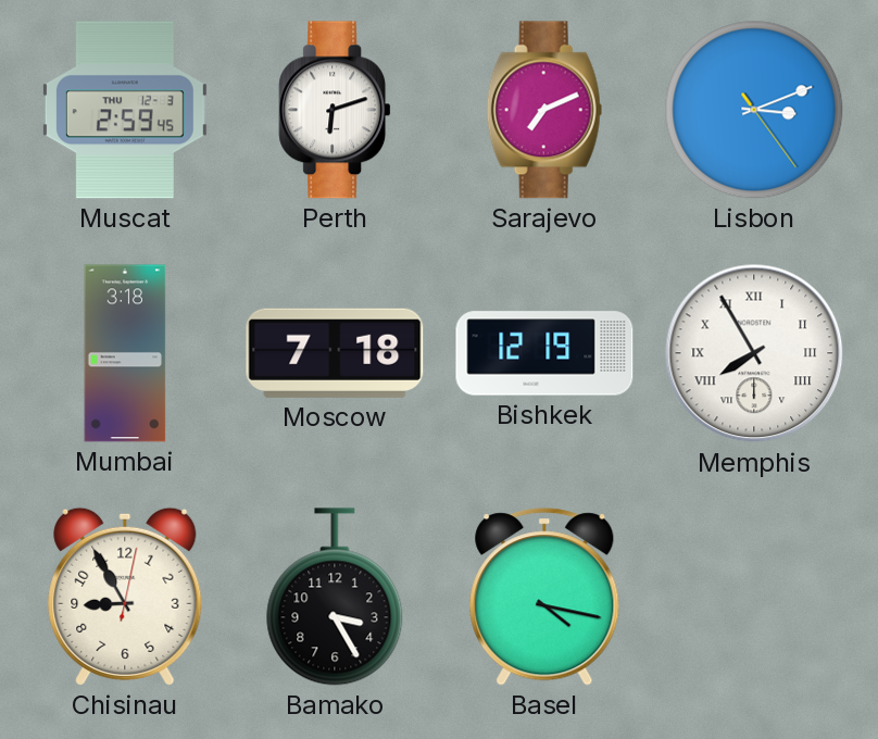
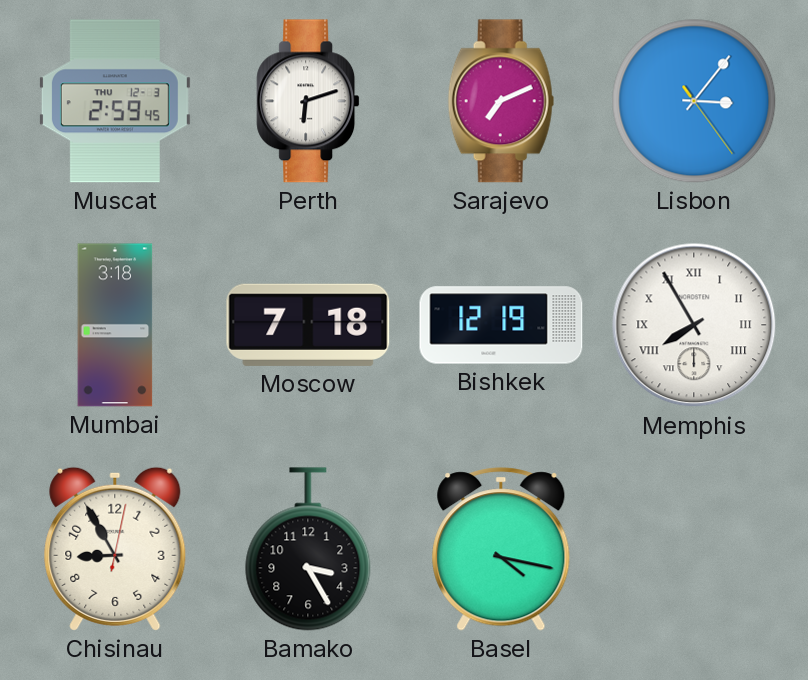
Lisbon: 3:11 -> 3:06 (694, 101)
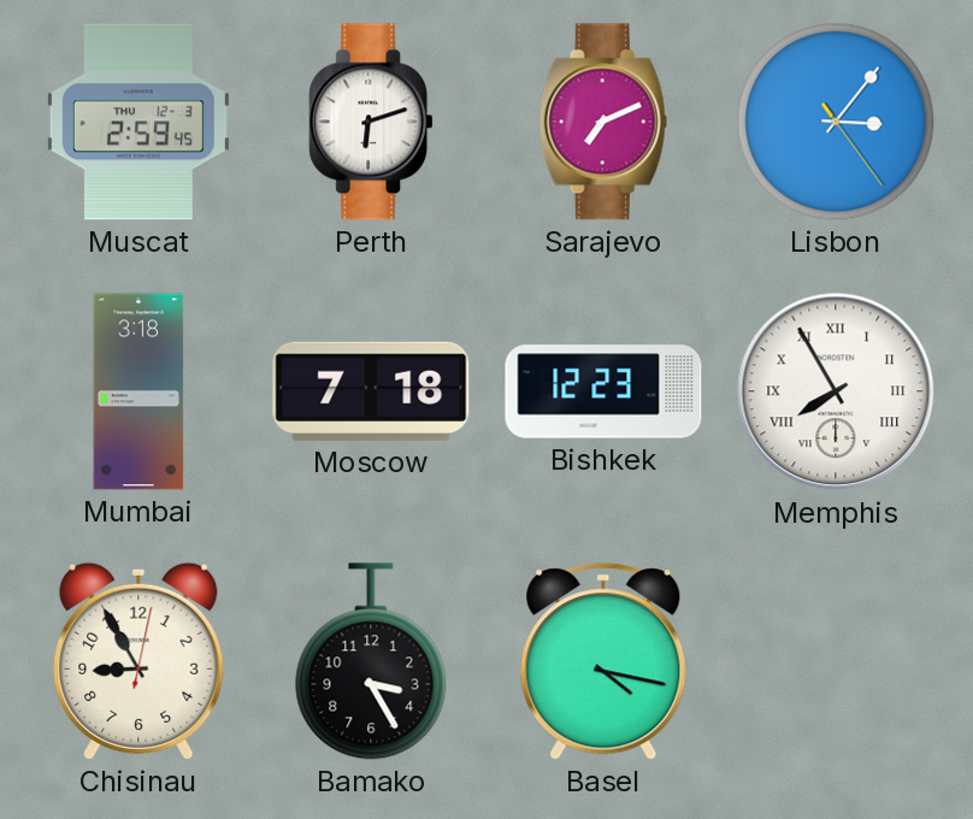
Bishkek: 12:19 -> 12:23 (603, 391)
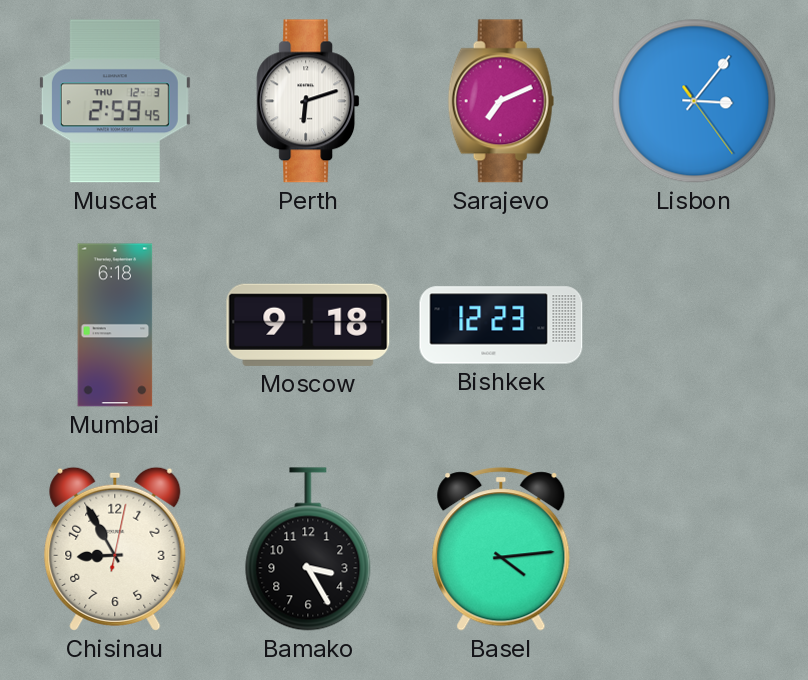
Mumbai: 3:18 -> 6:18 (115, 325)
Moscow: 7:18 -> 9:18 (308, 325)
Memphis: 7:55 -> none (836, 391)
Basel: 4:17 -> 4:14 (501, 549)
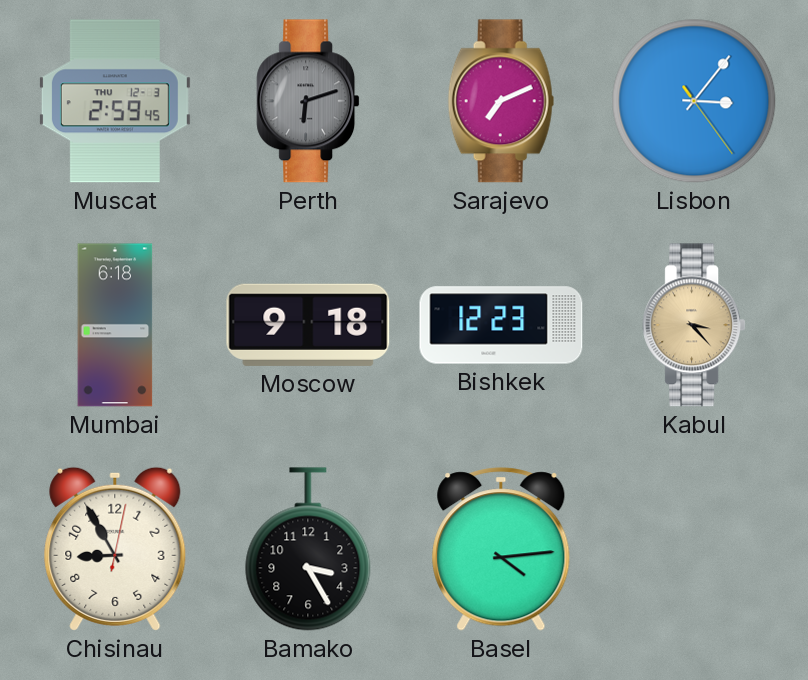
Perth dial: white -> grey (308, 101)
Kabul: none -> 3:23 (694, 325)
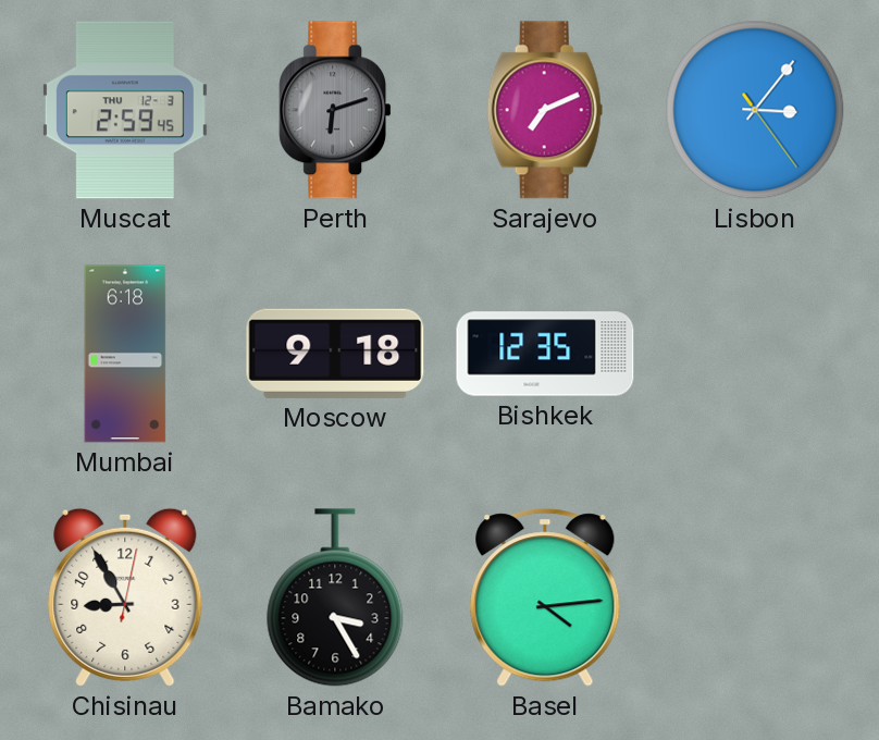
Bishkek: 12:23 -> 12:35 (545, 354)
Kabul: 3:23 -> none (694, 325)
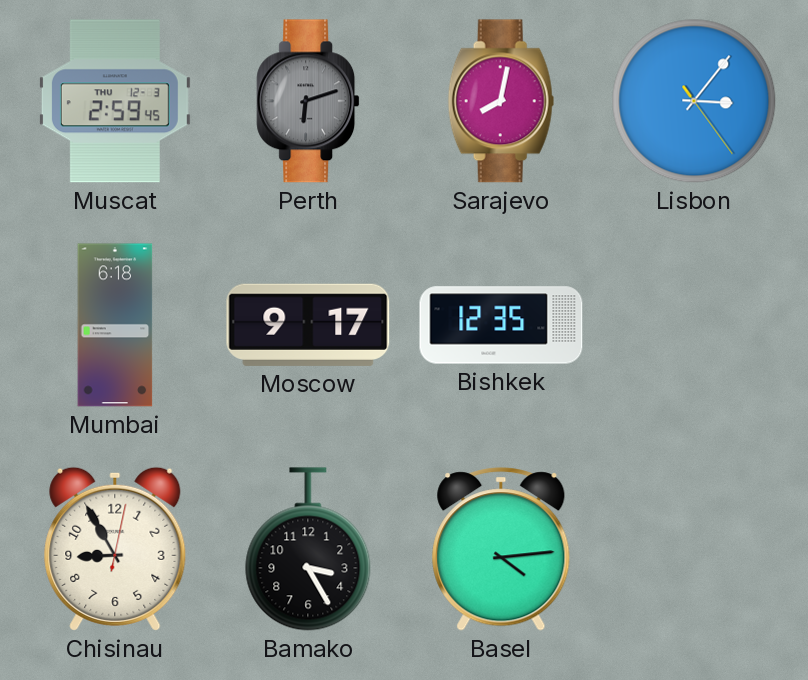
Sarajevo: 7:11 -> 8:02 (501, 101)
Moscow: 9:18 -> 9:17 (308, 325)
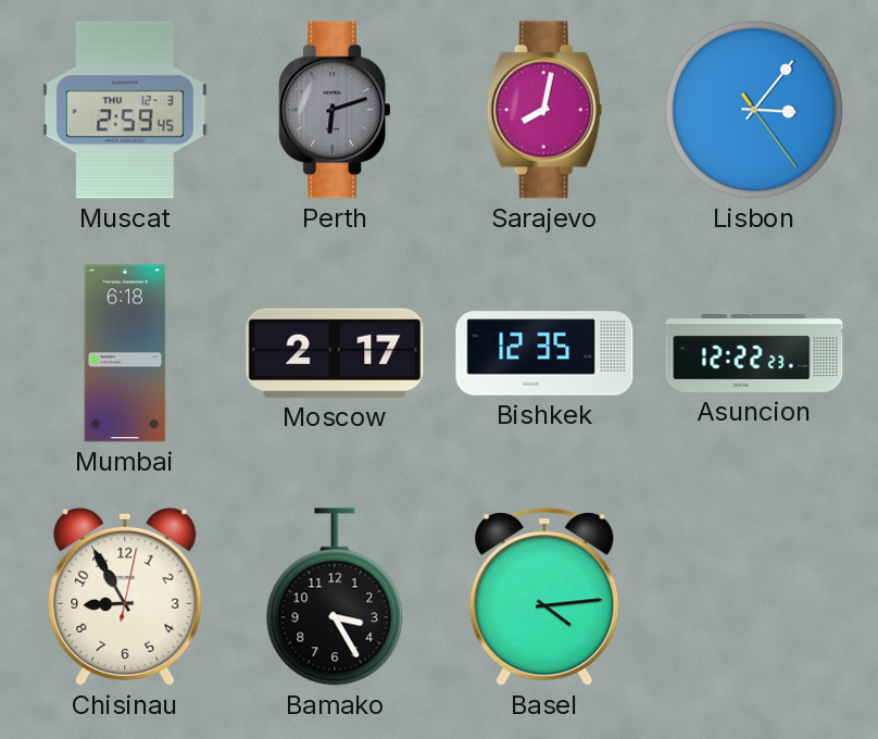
Moscow: 9:17 -> 2:17 (335, 353)
Asuncion: none -> 12:22 (754, 354)
